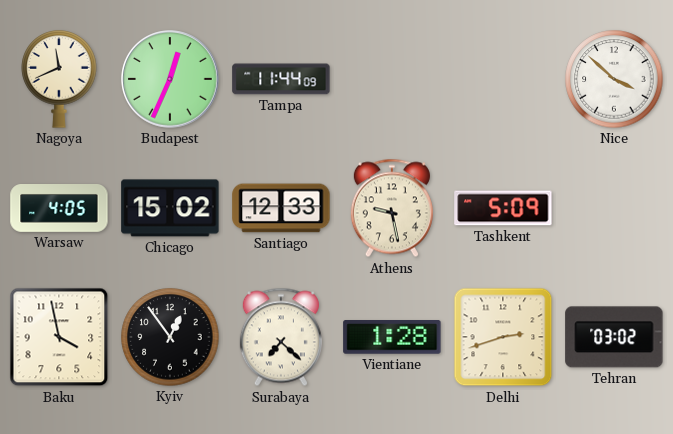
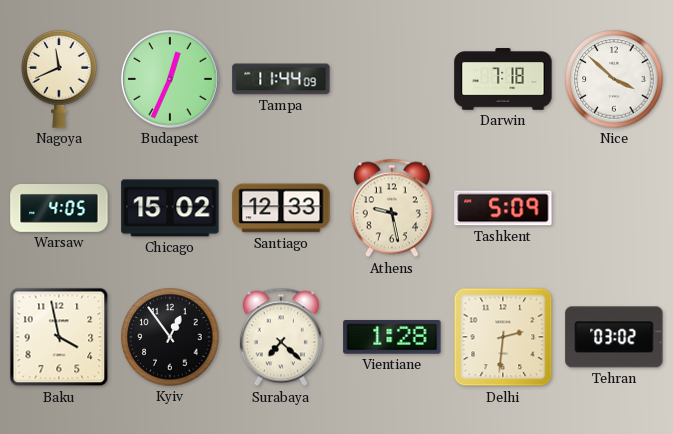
Darwin: none -> 7:18 (503, 79)
Delhi: 2:42 -> 2:31 (503, 337)
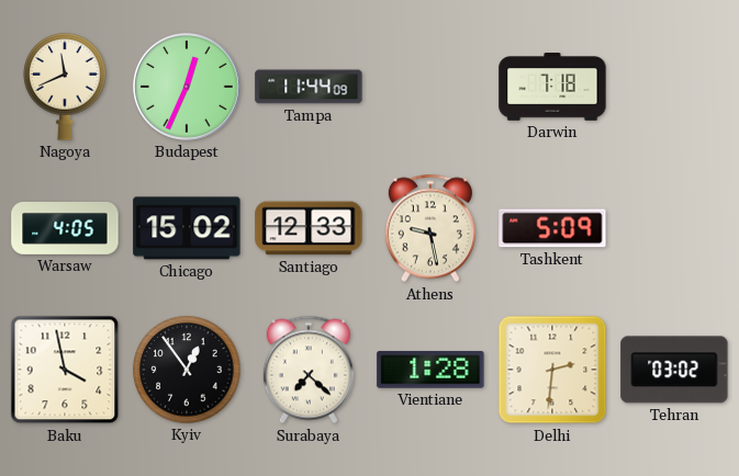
Nice: 3:52 -> none (614, 79)
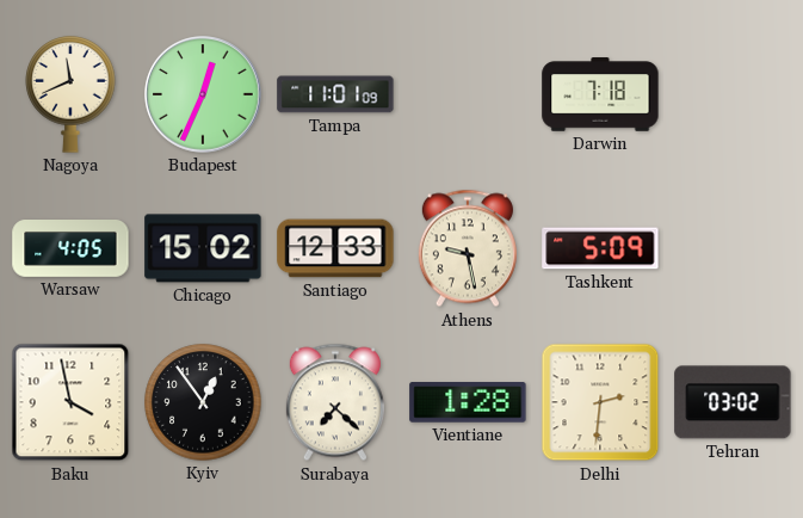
Tampa: 11:44 -> 11:01 (335, 94)
